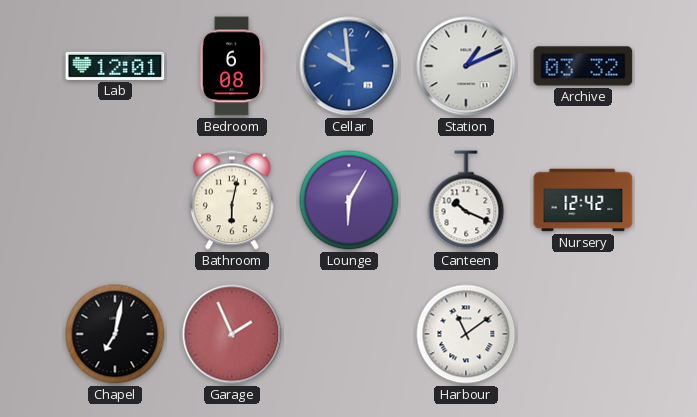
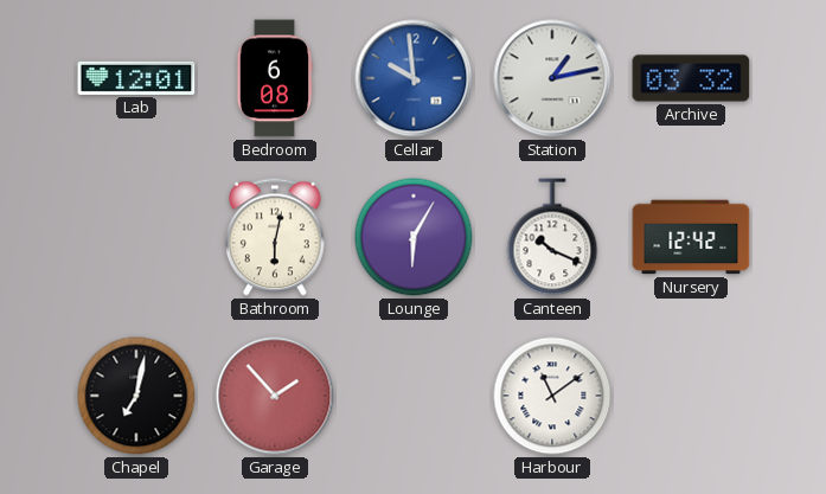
Station: 1:11 -> 1:13 (552, 78)
Garage: 1:56 -> 1:53 (275, 396)
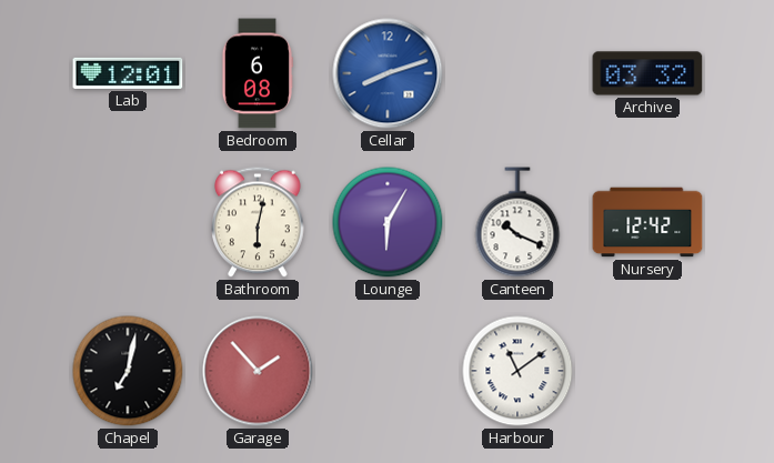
Cellar: 9:59 -> 8:12 (388, 73)
Station: 1:13 -> none (552, 78)
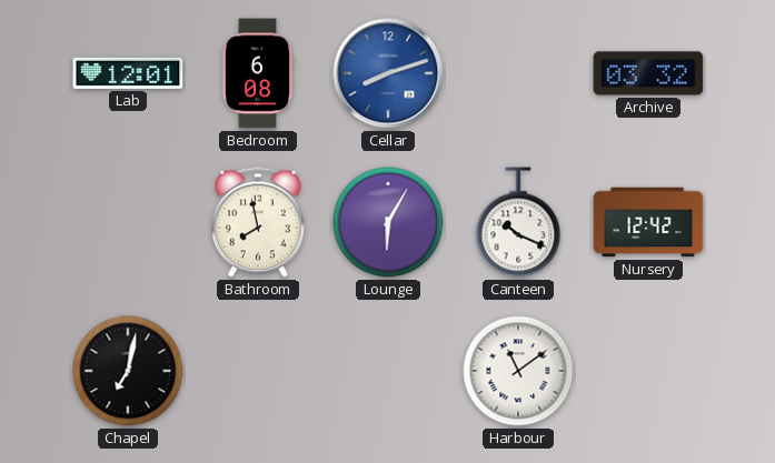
Bathroom: 6:02 -> 7:58 (259, 222)
Garage: 1:53 -> none (258, 371)
